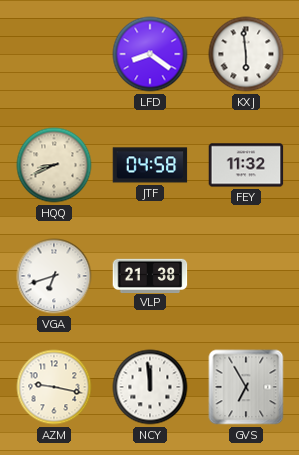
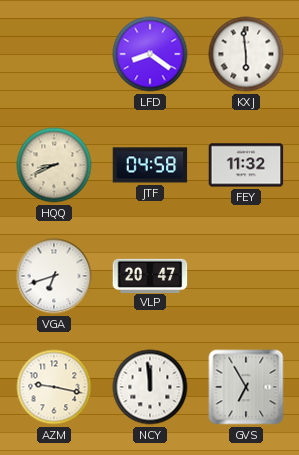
VLP: 21:38 -> 20:47 (150, 275)
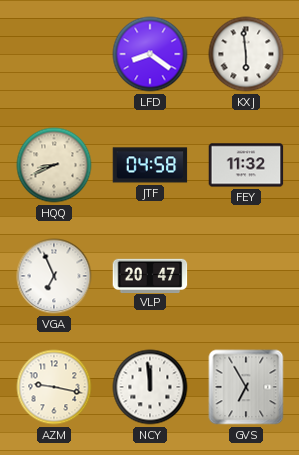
VGA: 6:42 -> 6:56 (54, 276)
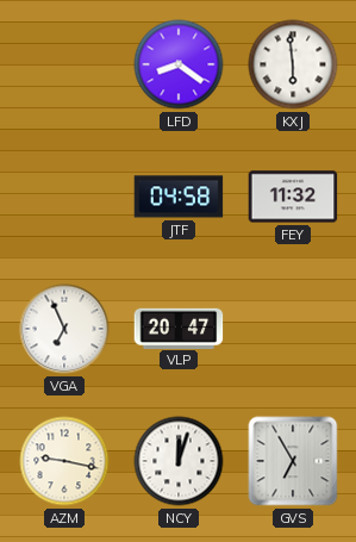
HQQ: 8:41 -> none (54, 165)
NCY: 11:59 -> 12:03 (179, 461)
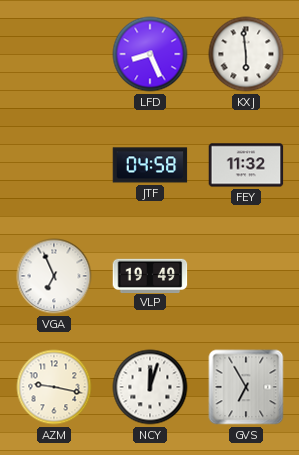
LFD: 8:21 -> 8:26 (150, 54)
VLP: 20:47 -> 19:49 (150, 275)
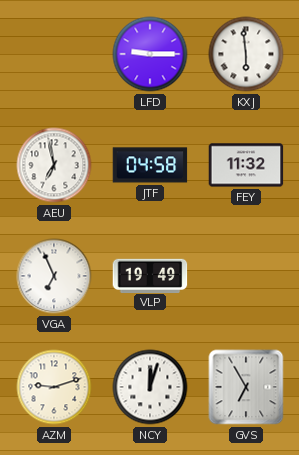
LFD: 8:26 -> 9:15 (150, 54)
AEU: none -> 6:58 (54, 165)
AZM: 9:17 -> 9:12 (54, 387)
